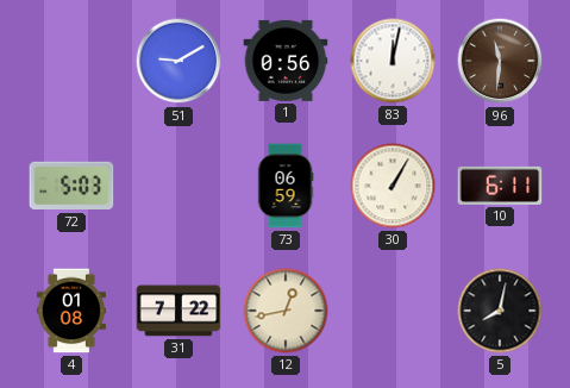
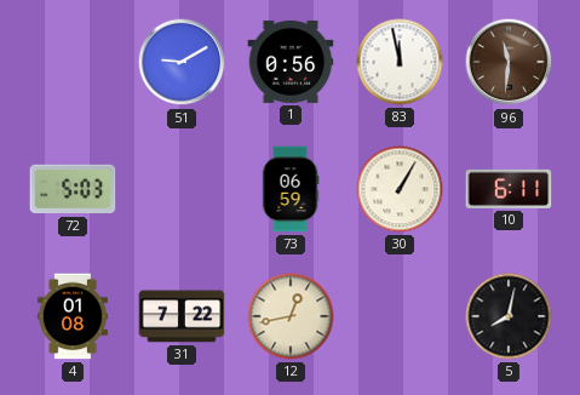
83: 12:02 -> 11:58 (400, 62)
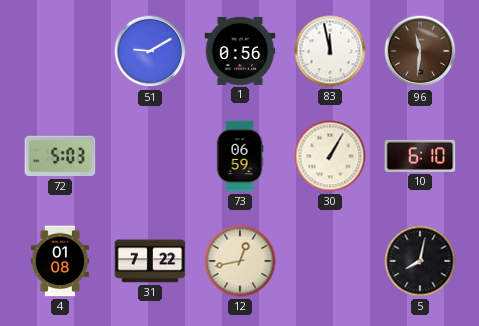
10: 6:11 -> 6:10 (420, 156)
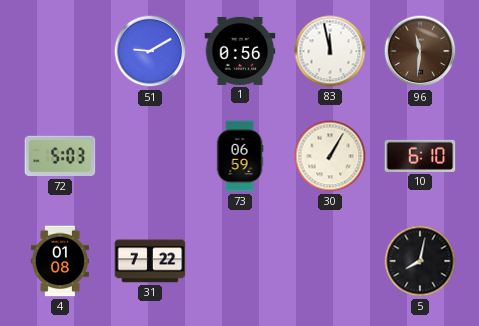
12: 12:43 -> none (240, 261)
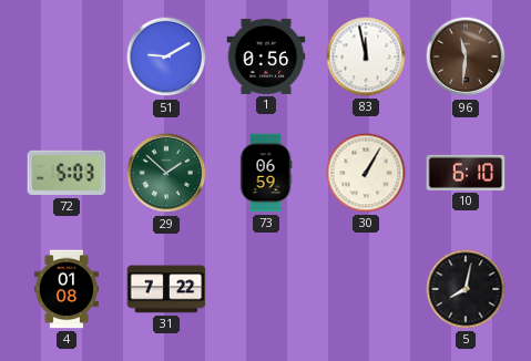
29: none -> 1:52 (166, 173)
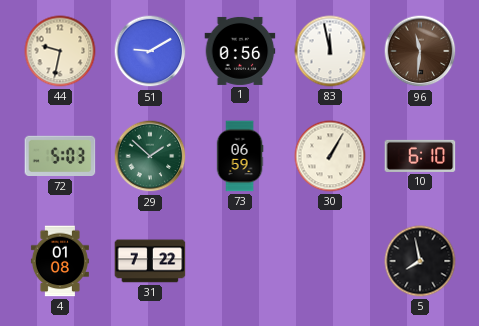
44: none -> 9:32 (60, 51)
5: 8:02 -> 7:58 (420, 261)
